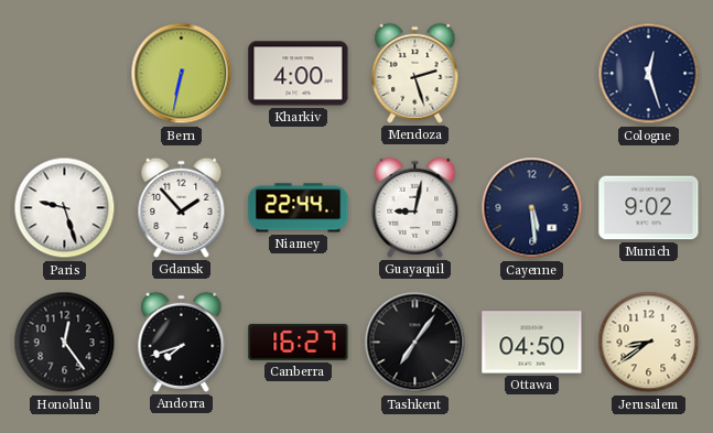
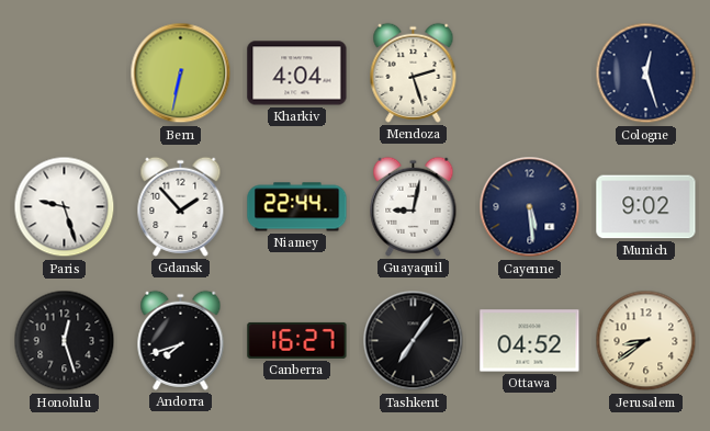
Kharkiv: 4:00 -> 4:04 (297, 73)
Honolulu: 12:24 -> 12:27 (65, 341)
Ottawa: 04:50 -> 04:52 (530, 341)
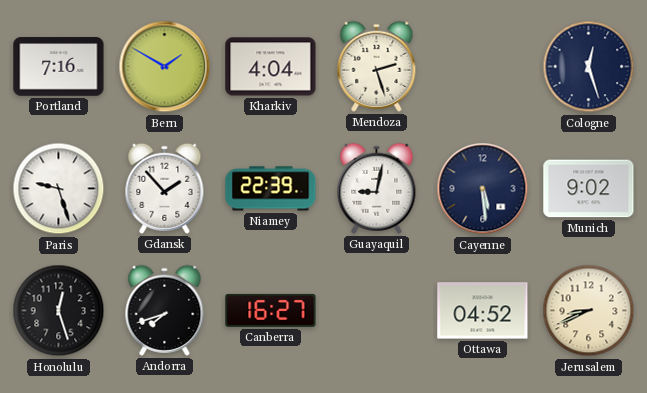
Portland: none -> 7:16 (59, 67)
Bern: 6:32 -> 1:50 (165, 67)
Niamey: 22:44 -> 22:39 (271, 189)
Tashkent: 7:06 -> none (414, 341)
Jerusalem: 8:39 -> 8:41 (589, 311)
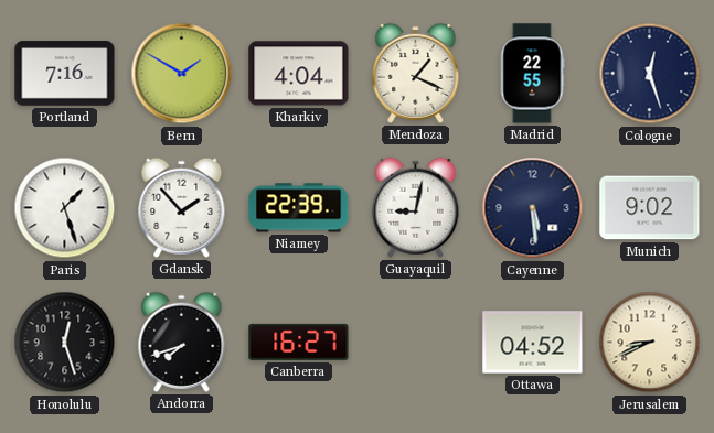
Mendoza: 2:27 -> 1:19 (416, 73)
Madrid: none -> 22:55 (532, 74)
Paris: 9:27 -> 1:27 (65, 208)
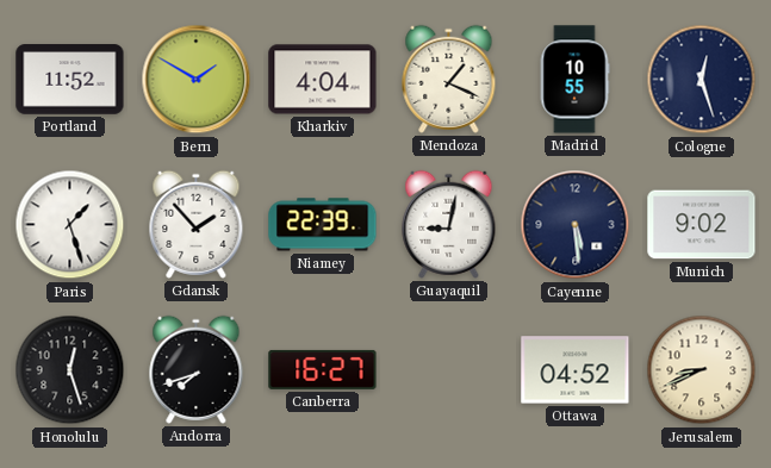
Portland: 7:16 -> 11:52 (70, 80)
Madrid: 22:55 -> 10:55 (574, 80)
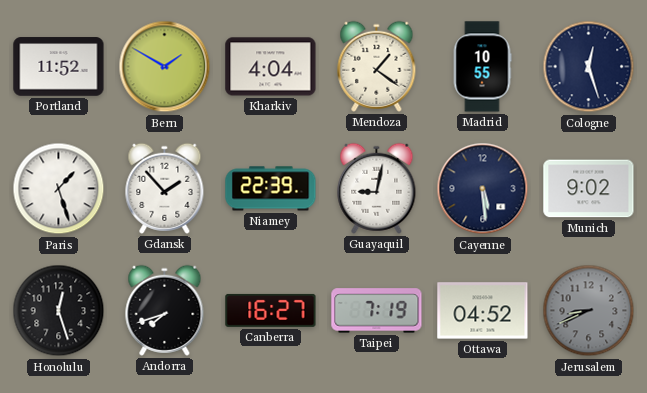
Mendoza: 1:19 -> 1:21 (377, 66)
Taipei: none -> 7:19 (377, 311)
Jerusalem dial: cream -> grey (589, 311)
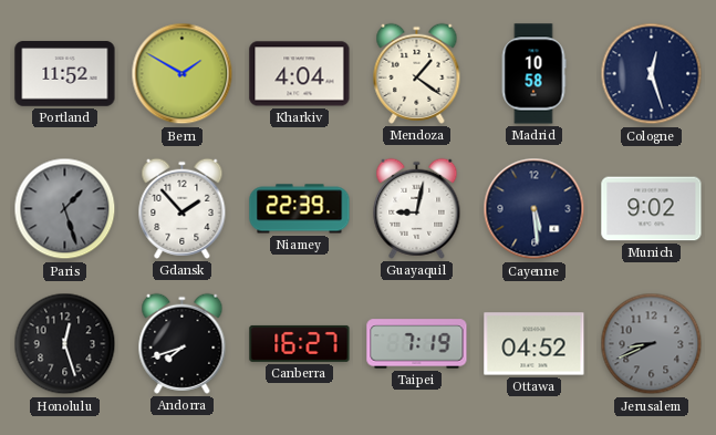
Madrid: 10:55 -> 10:58 (533, 74)
Paris dial: white -> grey (65, 209)
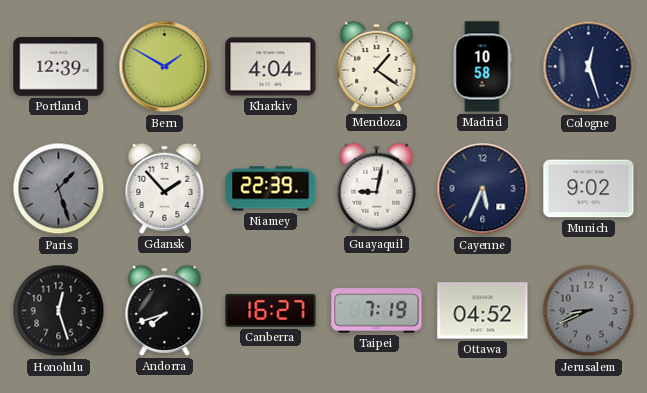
Portland: 11:52 -> 12:39 (59, 67)
Cayenne: 5:29 -> 5:34 (483, 189)
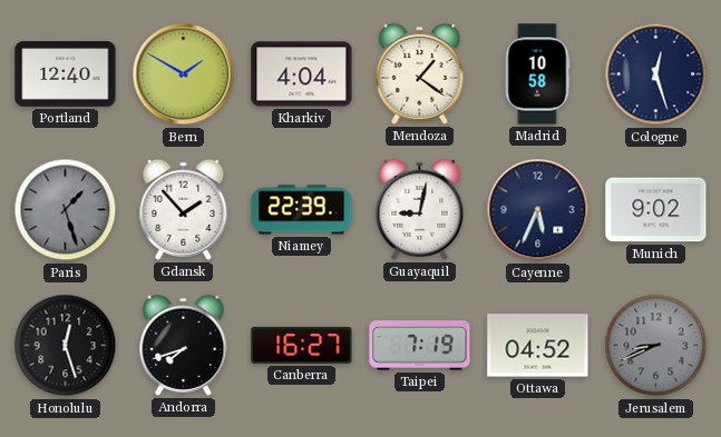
Portland: 12:39 -> 12:40 (66, 75)
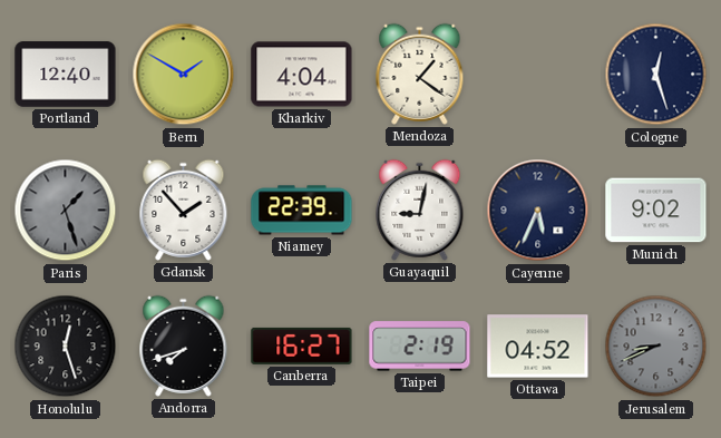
Madrid: 10:58 -> none (537, 75)
Taipei: 7:19 -> 2:19 (420, 347)
